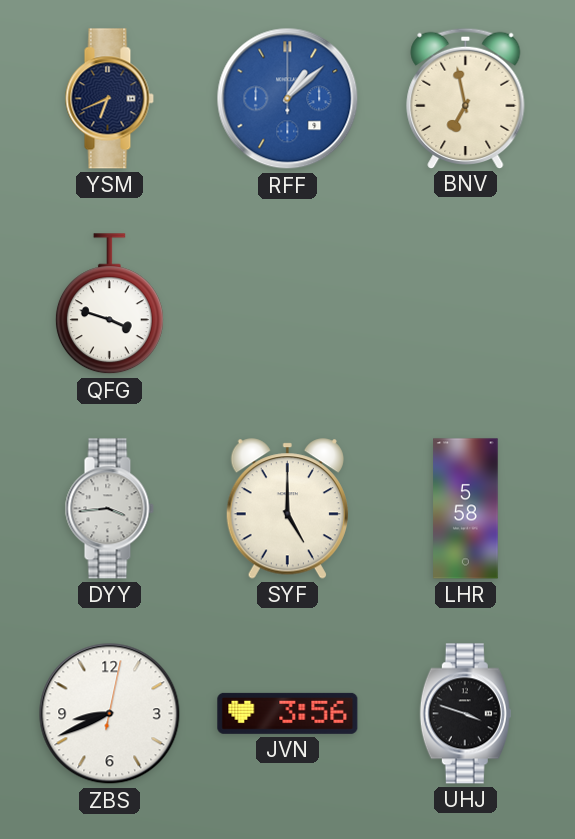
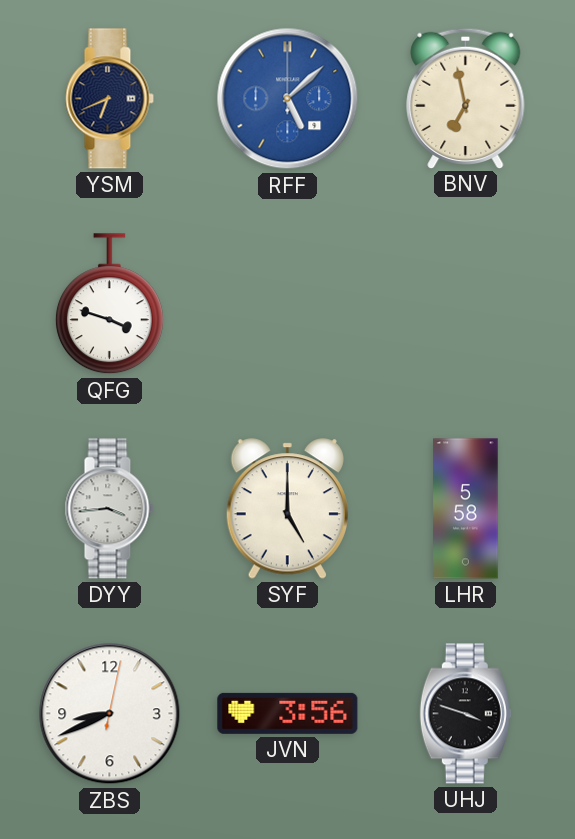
RFF: 1:08 -> 5:08 (288, 99)
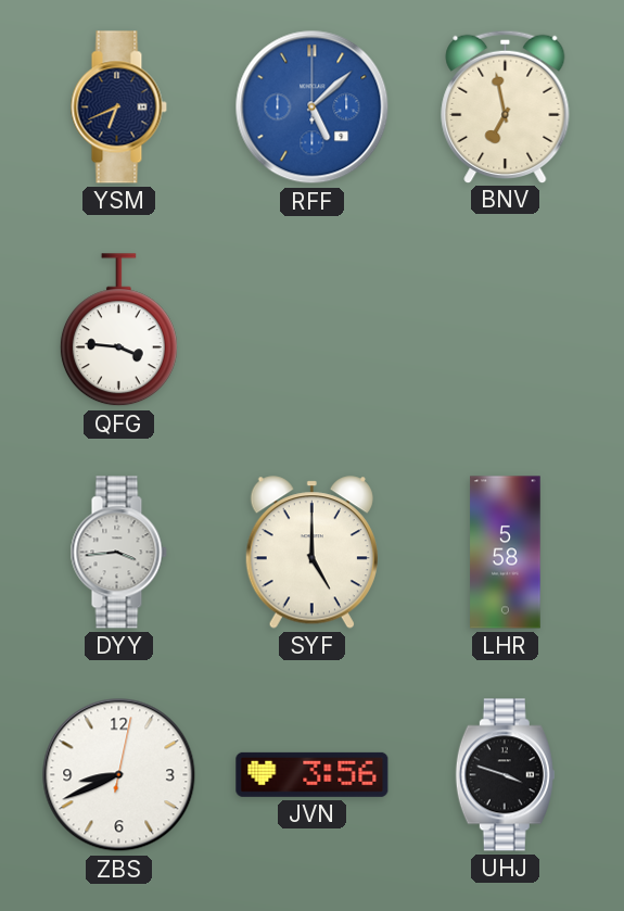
QFG: 3:48 -> 3:46 (118, 330)
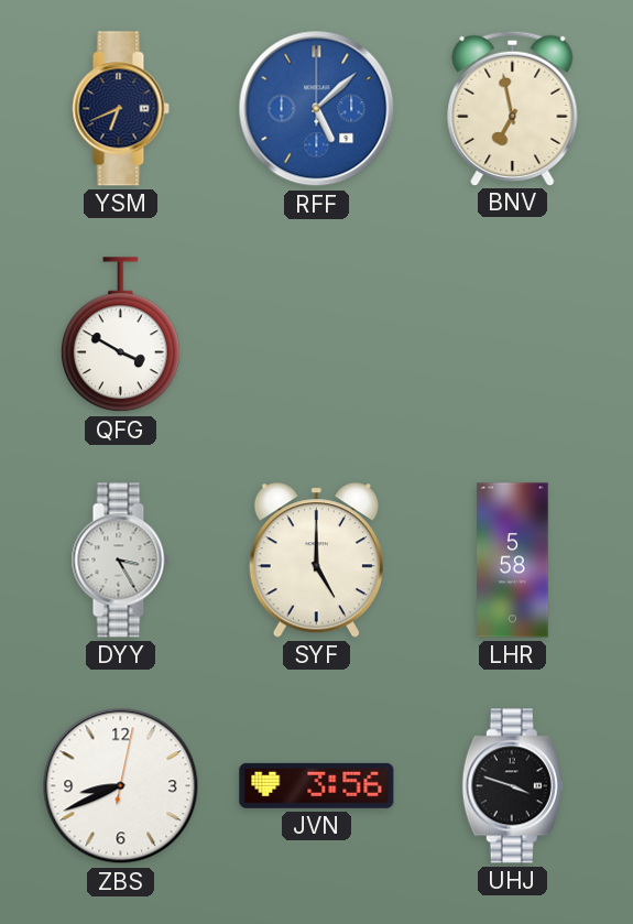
QFG: 3:46 -> 3:50 (120, 335)
DYY: 3:44 -> 3:25 (120, 561)
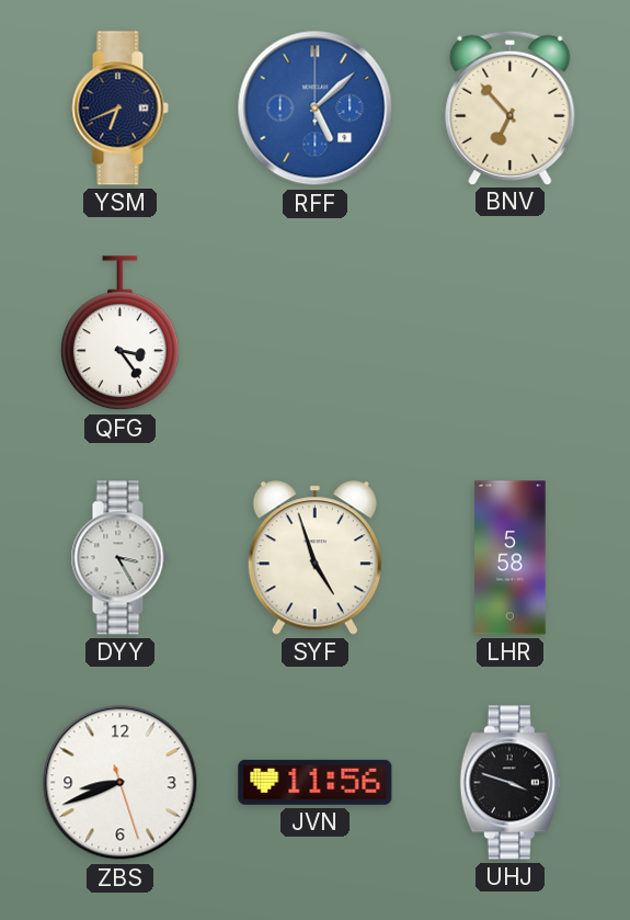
BNV: 6:58 -> 6:53 (511, 107)
QFG: 3:50 -> 3:24 (119, 333)
SYF: 5:00 -> 4:57 (314, 558)
ZBS: 8:41:02 -> 8:41:27 (121, 783)
JVN: 3:56 -> 11:56 (316, 782)
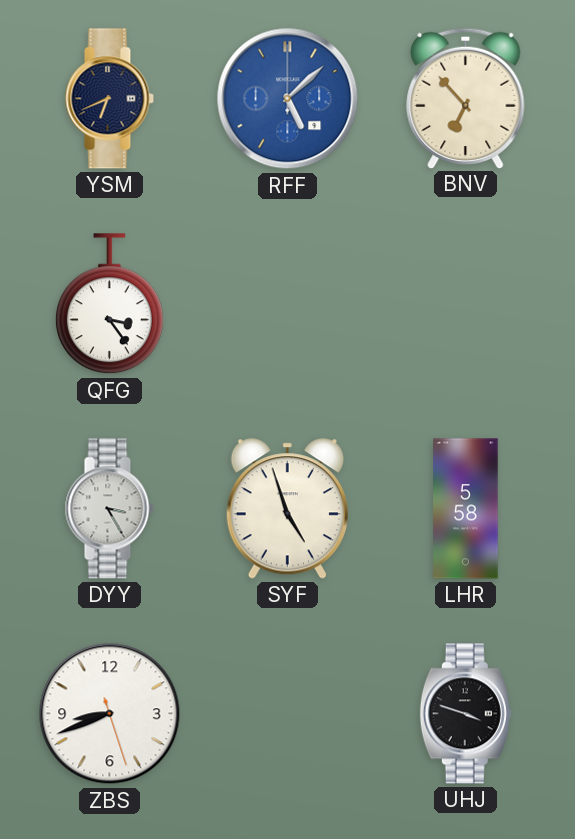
JVN: 11:56 -> none (316, 782)
